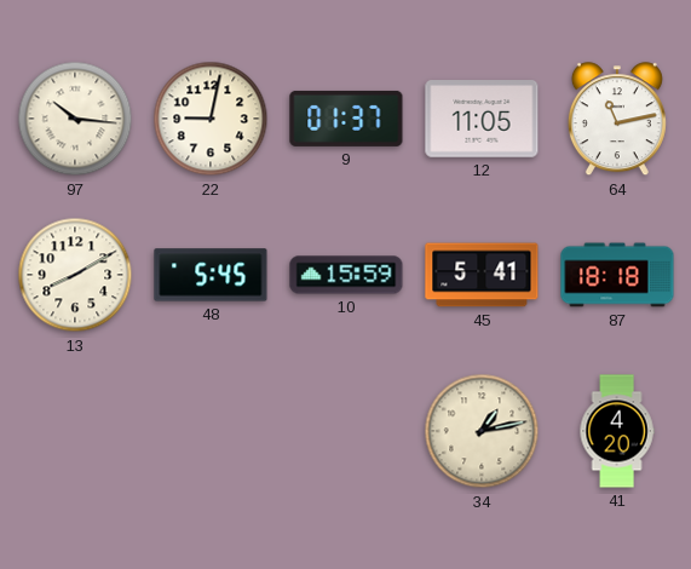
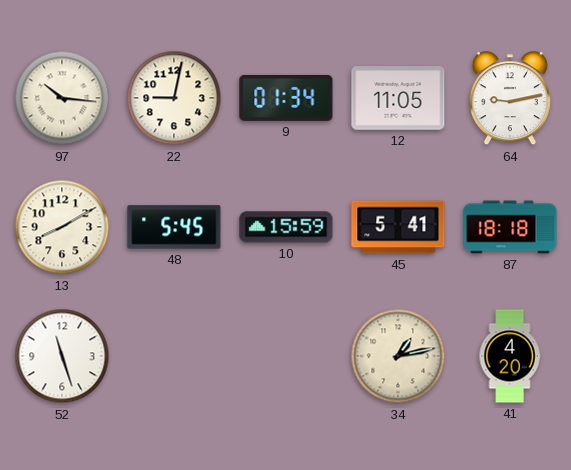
9: 01:37 -> 01:34 (286, 98)
64: 11:13 -> 9:13 (510, 99)
52: none -> 11:27 (62, 356)
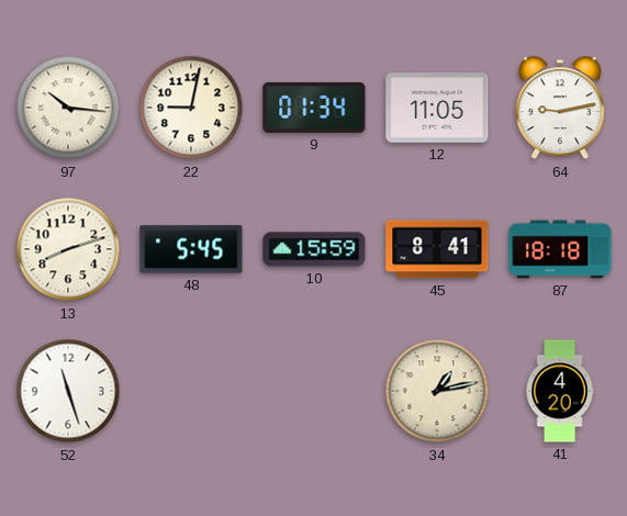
13: 8:10 -> 8:12 (68, 249)
45: 5:41 -> 8:41 (437, 249)
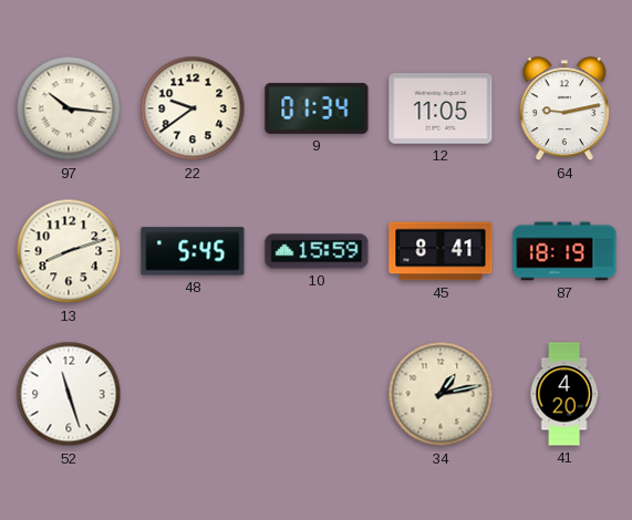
22: 9:02 -> 9:39 (193, 108)
87: 18:18 -> 18:19 (564, 251)
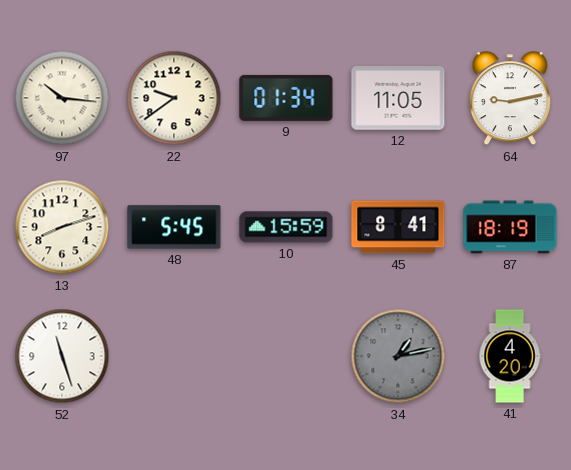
34 dial: cream -> grey (398, 356)
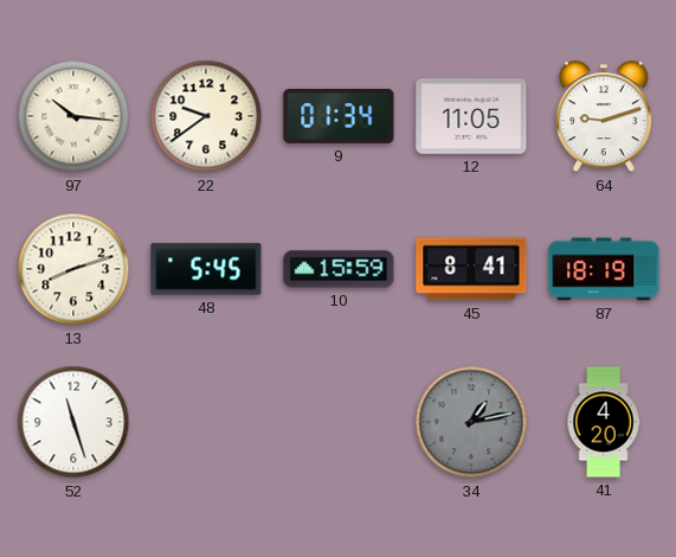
64: 9:13 -> 9:12 (604, 117)
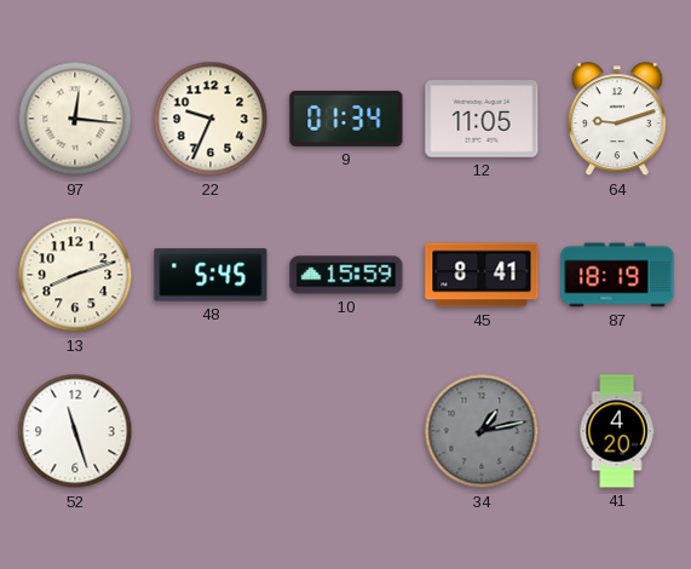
97: 10:16 -> 12:16 (75, 119)
22: 9:39 -> 9:34 (211, 119)
